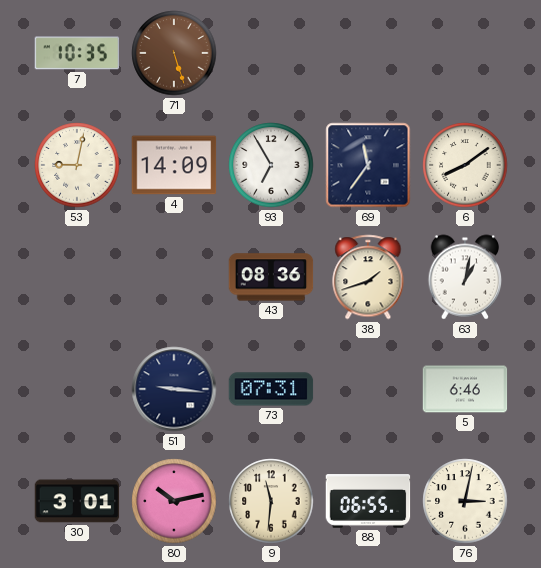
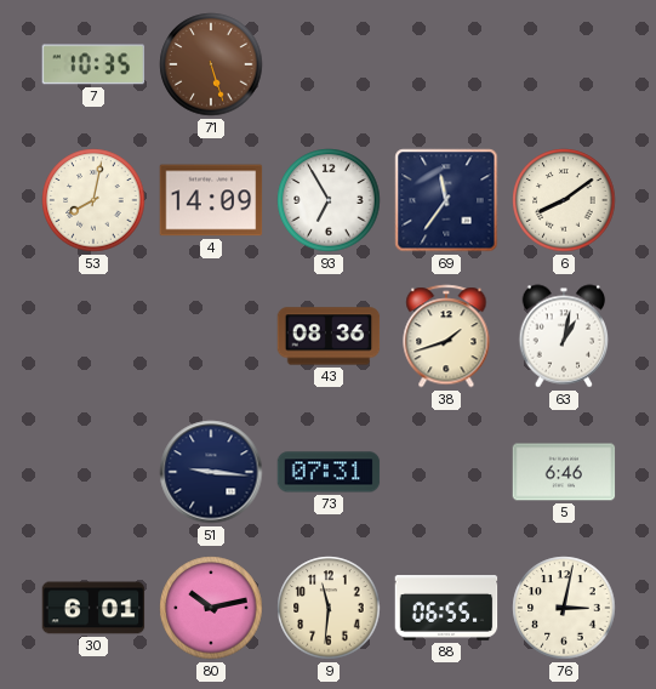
53: 9:02 -> 8:02 (93, 200)
30: 3:01 -> 6:01 (93, 608)
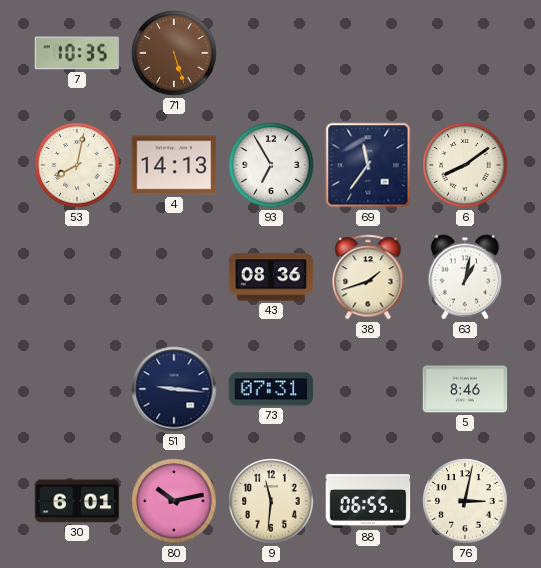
4: 14:09 -> 14:13 (174, 165)
5: 6:46 -> 8:46 (465, 389)
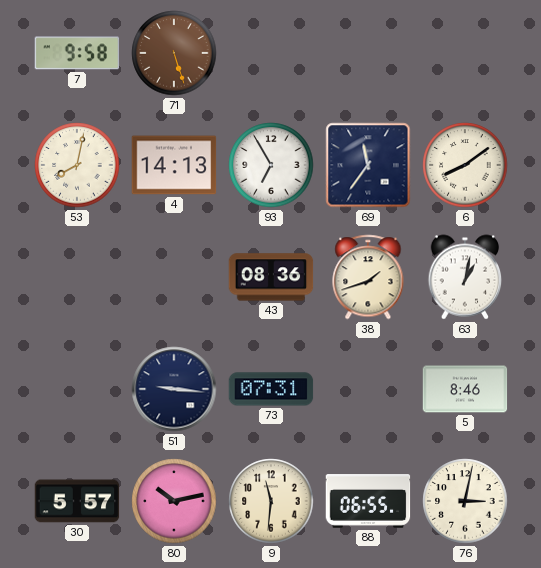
7: 10:35 -> 9:58 (77, 53)
30: 6:01 -> 5:57 (77, 501)
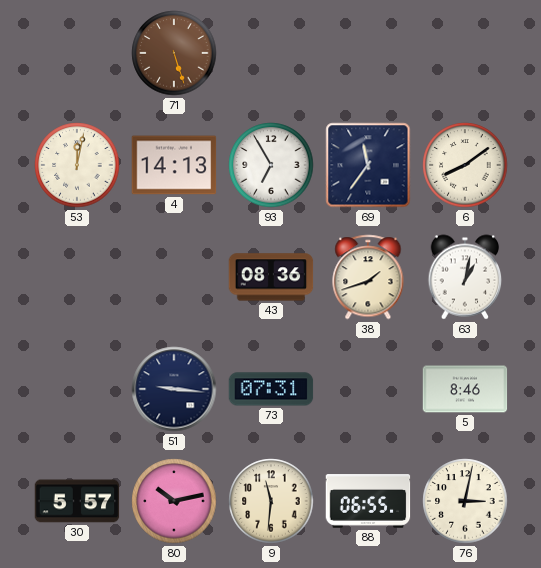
7: 9:58 -> none (77, 53)
53: 8:02 -> 12:02 (77, 165)
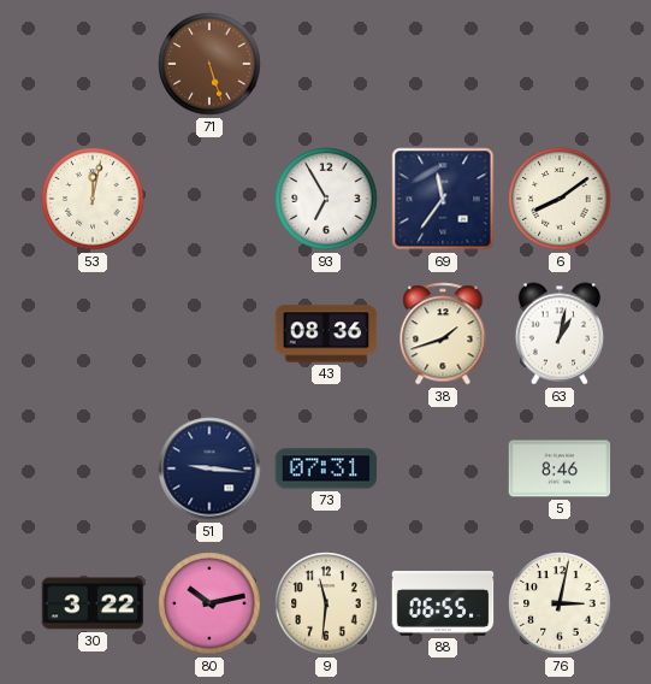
4: 14:13 -> none (174, 165)
30: 5:57 -> 3:22 (93, 603)
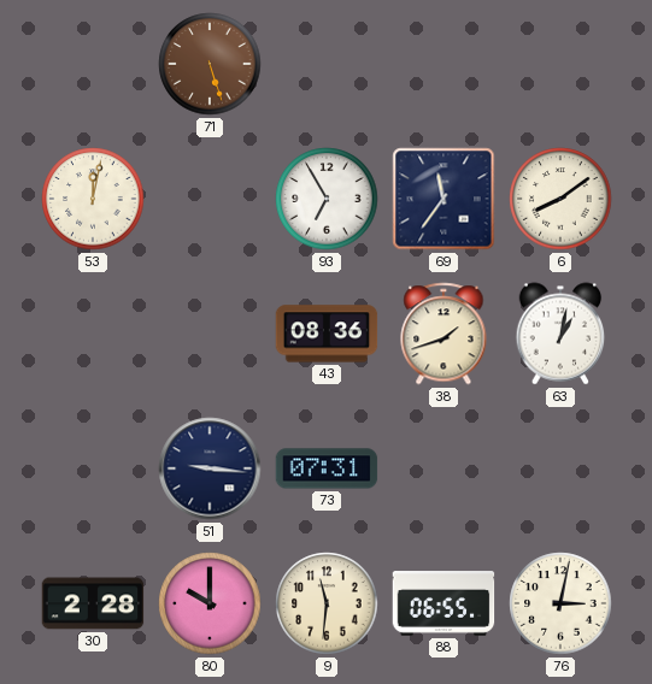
5: 8:46 -> none (560, 468)
30: 3:22 -> 2:28 (93, 603)
80: 10:13 -> 10:00 (210, 603)
